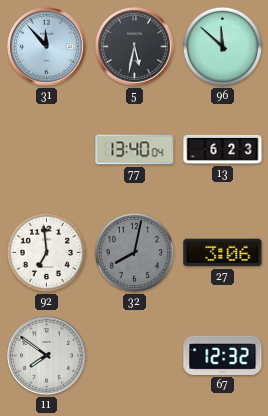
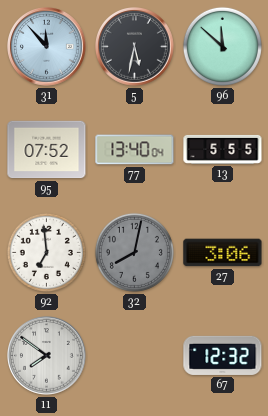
95: none -> 07:52 (47, 150)
13: 6:23 -> 5:55 (223, 149)
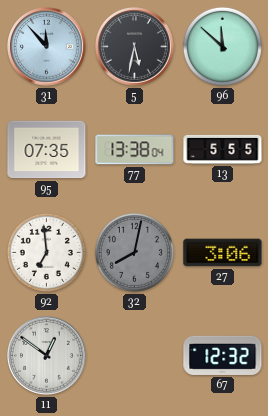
95: 07:52 -> 07:35 (47, 150)
77: 13:40 -> 13:38 (135, 150)
11: 7:51 -> 12:51 (47, 356)
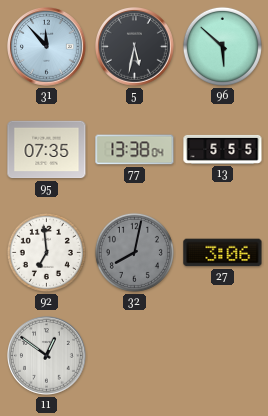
96: 11:52 -> 5:52 (222, 46)
67: 12:32 -> none (223, 355)
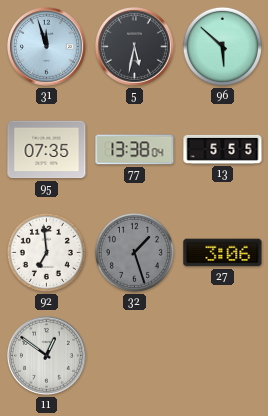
31: 11:53 -> 11:57 (47, 47)
32: 8:02 -> 1:27 (134, 252)
